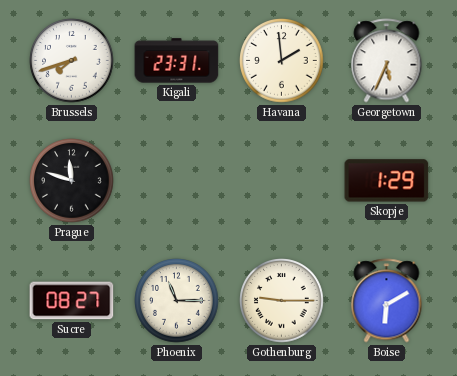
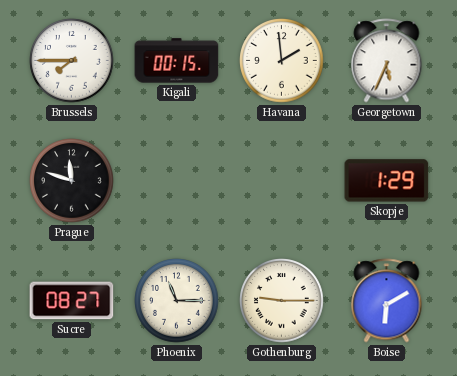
Brussels: 7:42 -> 7:45 (72, 61)
Kigali: 23:31 -> 00:15 (177, 61)
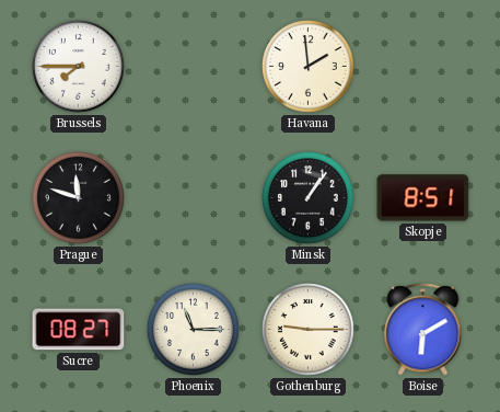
Kigali: 00:15 -> none (177, 61)
Georgetown: 5:34 -> none (387, 61)
Minsk: none -> 1:06 (309, 198)
Skopje: 1:29 -> 8:51 (423, 198)
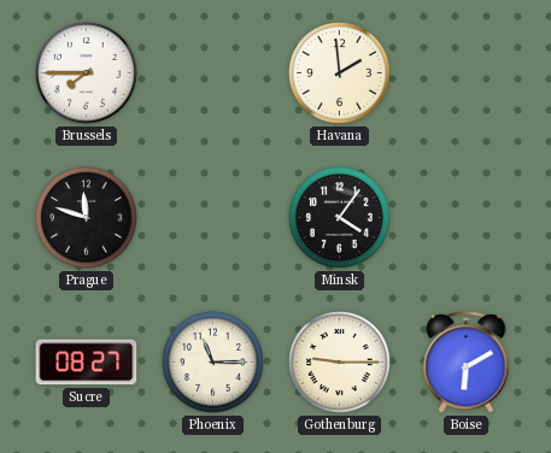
Minsk: 1:06 -> 4:06 (340, 218)
Skopje: 8:51 -> none (423, 198)
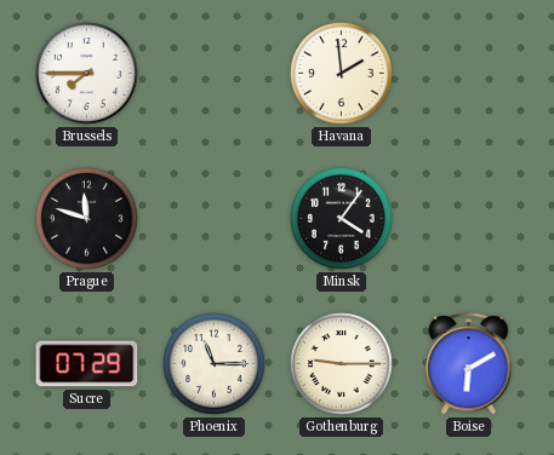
Sucre: 08:27 -> 07:29 (87, 364)
